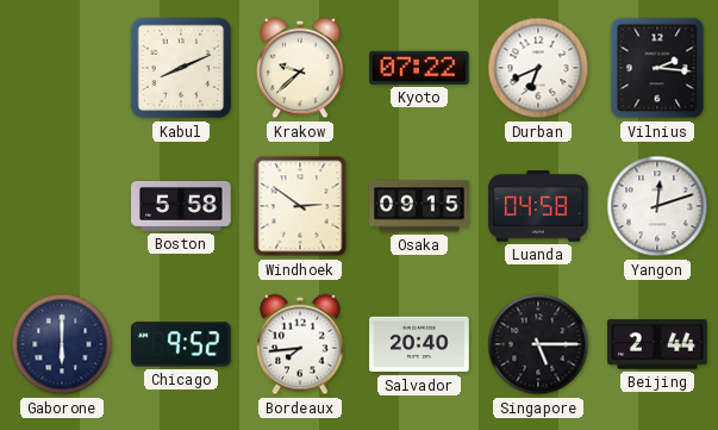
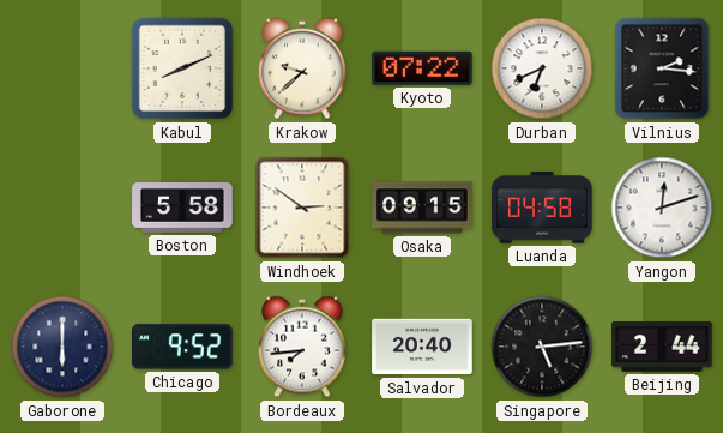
Singapore: 5:15 -> 5:14 (542, 347)
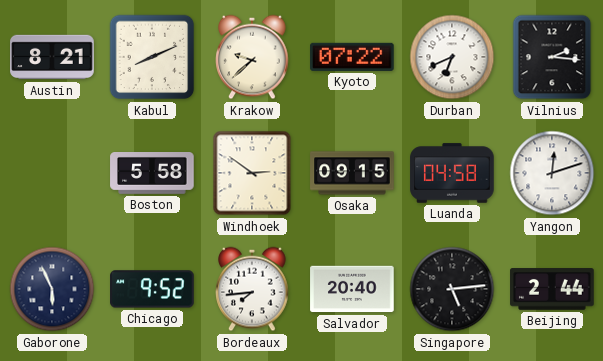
Austin: none -> 8:21 (52, 57)
Gaborone: 6:00 -> 5:56 (52, 289)
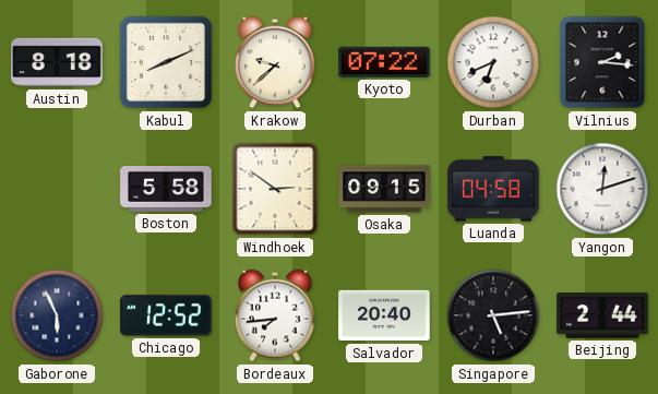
Austin: 8:21 -> 8:18 (57, 62)
Chicago: 9:52 -> 12:52 (166, 315)
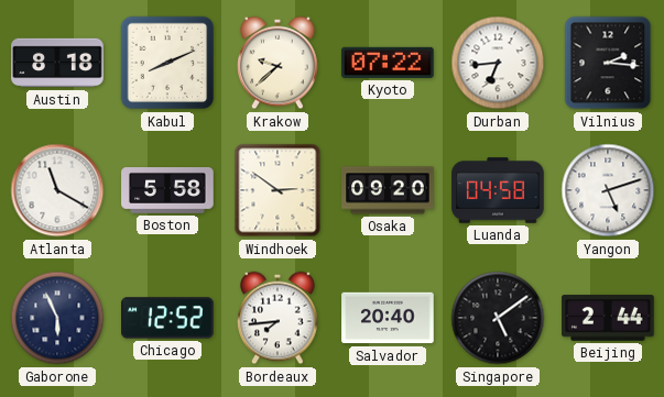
Durban: 6:41 -> 6:44 (498, 63)
Atlanta: none -> 11:20 (57, 190)
Osaka: 09:15 -> 09:20 (388, 190)
Yangon: 12:12 -> 5:12 (608, 190)
Singapore: 5:14 -> 5:09 (498, 318)
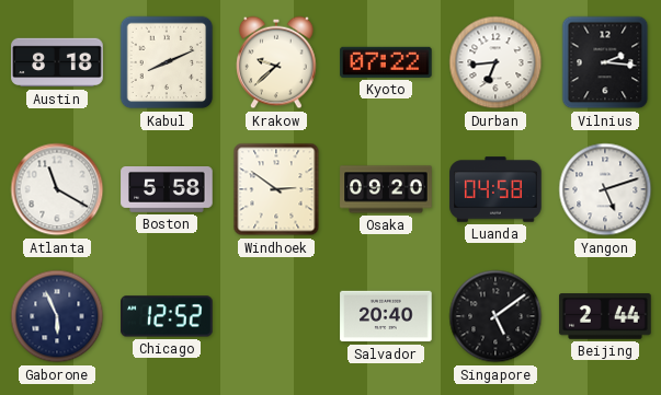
Bordeaux: 7:44 -> none (277, 318)
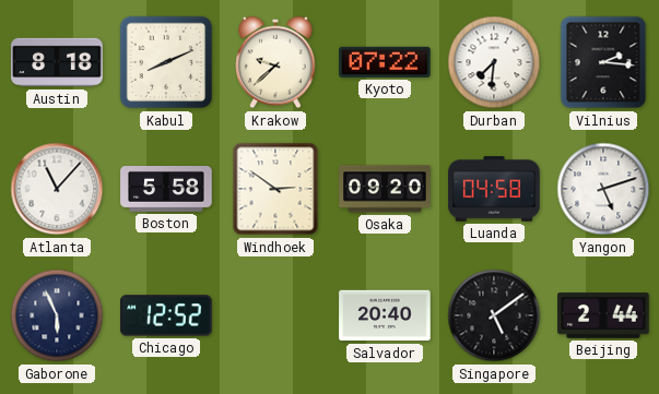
Durban: 6:44 -> 7:31 (494, 62)
Atlanta: 11:20 -> 11:07 (57, 189)
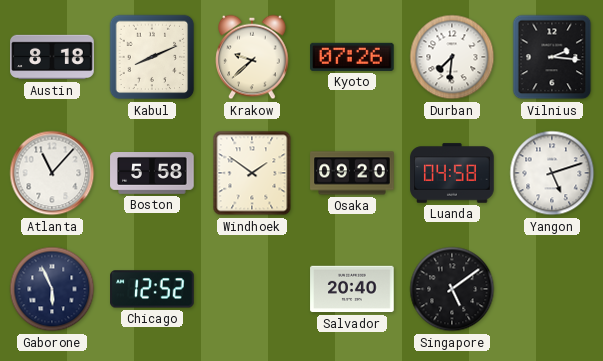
Kyoto: 07:22 -> 07:26 (352, 57)
Windhoek: 2:51 -> 1:51 (252, 173)
Beijing: 2:44 -> none (603, 315)
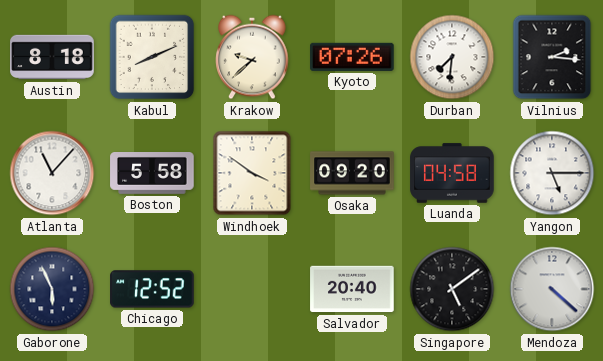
Windhoek: 1:51 -> 3:51 (252, 173)
Yangon: 5:12 -> 5:15 (552, 173)
Mendoza: none -> 4:22 (552, 289)
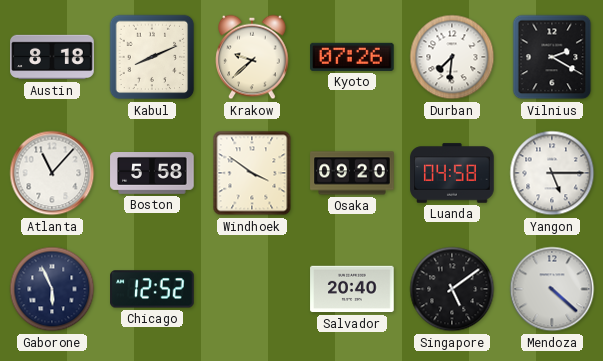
Vilnius: 2:16 -> 2:20 (552, 57)
